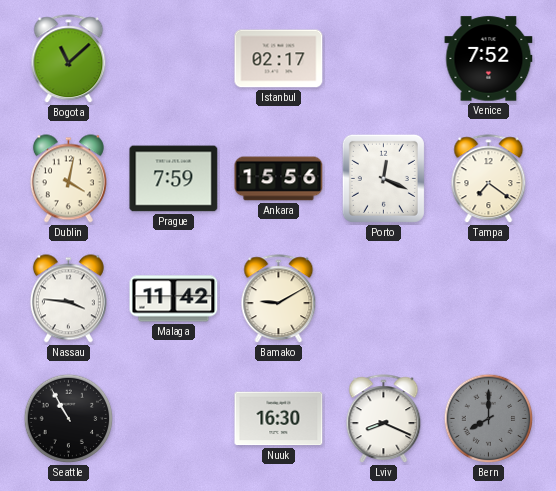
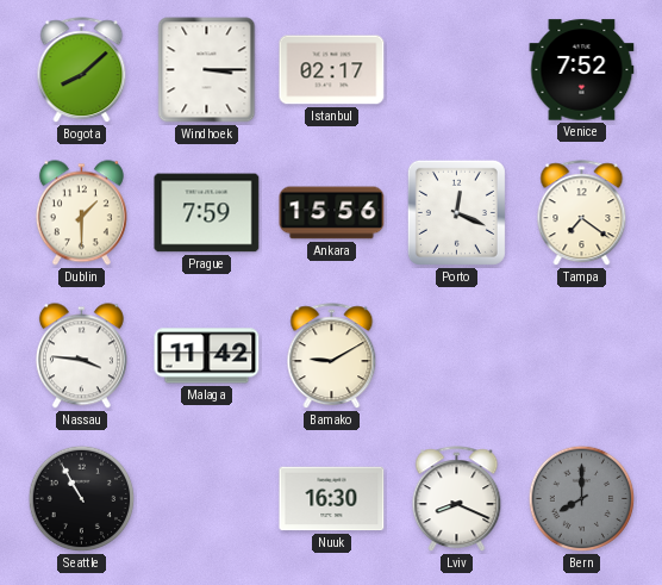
Bogota: 11:08 -> 8:08 (82, 70)
Windhoek: none -> 3:15 (207, 70)
Dublin: 4:02 -> 1:30 (81, 213)
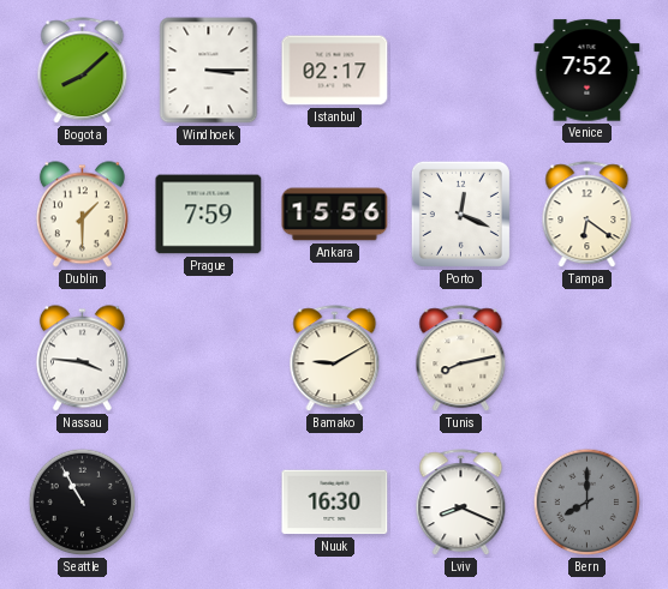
Tampa: 7:21 -> 6:21 (588, 215)
Malaga: 11:42 -> none (207, 356)
Tunis: none -> 8:13 (461, 359)
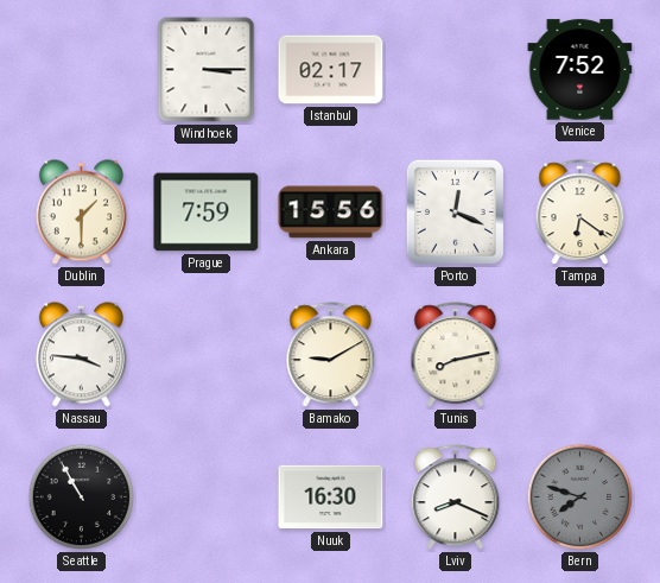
Bogota: 8:08 -> none (83, 71)
Bern: 8:00 -> 7:48 (580, 498)
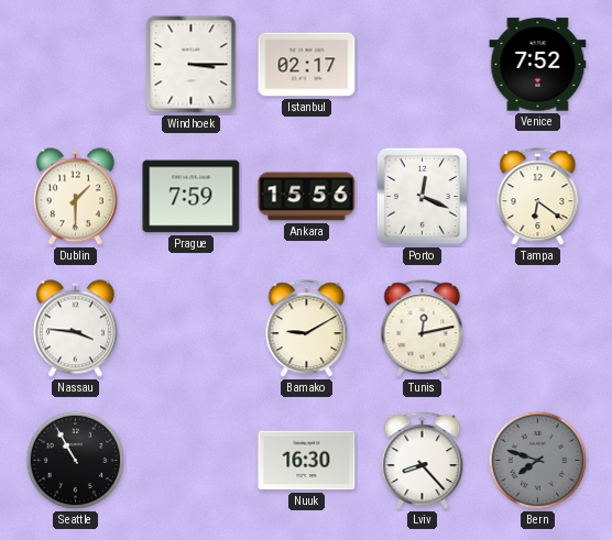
Tunis: 8:13 -> 12:13 (423, 329)
Lviv: 8:19 -> 8:23 (423, 461)
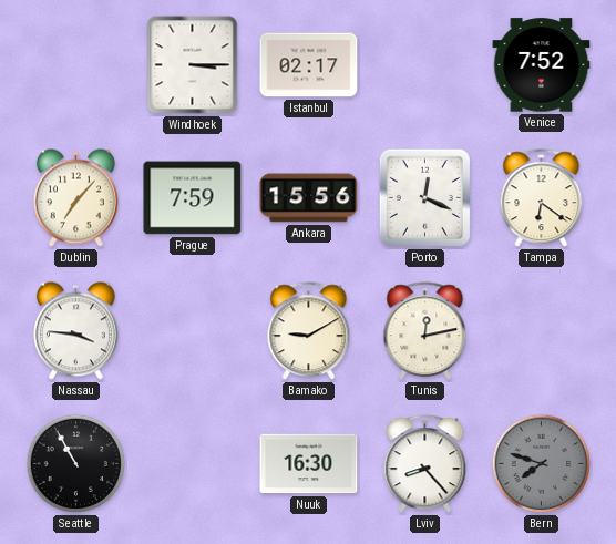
Dublin: 1:30 -> 7:07 (75, 198)
